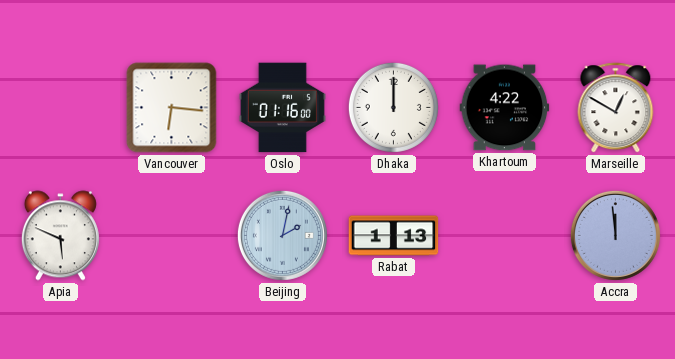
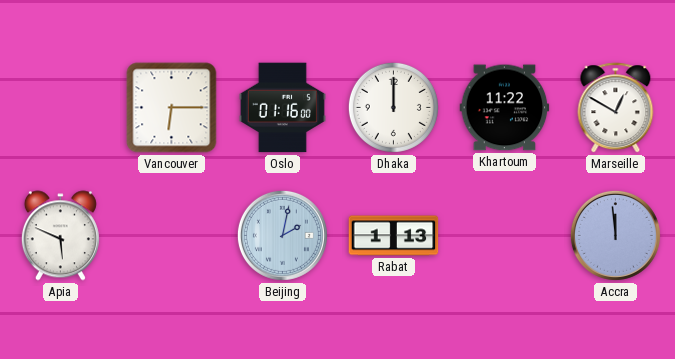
Vancouver: 6:16 -> 6:15 (172, 108)
Khartoum: 4:22 -> 11:22 (505, 108)
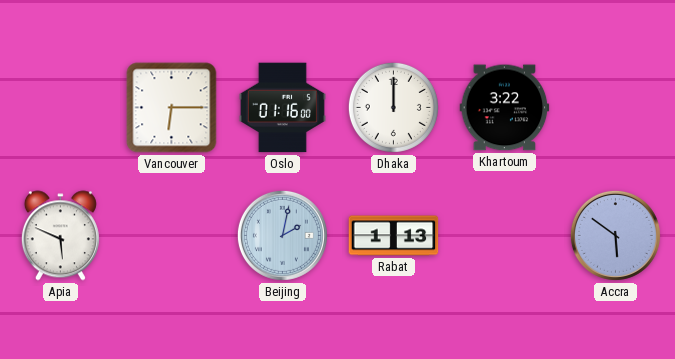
Khartoum: 11:22 -> 3:22 (505, 108)
Marseille: 12:50 -> none (616, 108)
Accra: 11:59 -> 5:51 (615, 235)
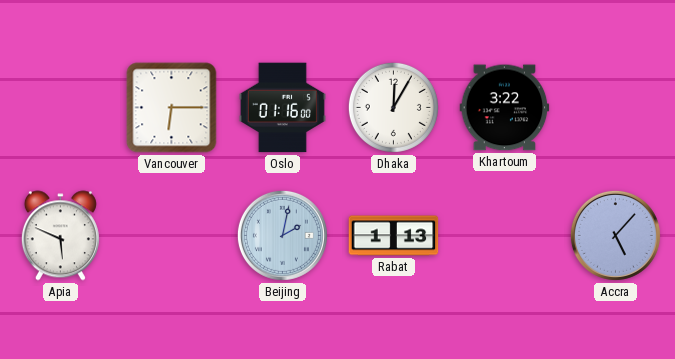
Dhaka: 12:00 -> 12:05 (393, 107)
Accra: 5:51 -> 5:07 (615, 235)
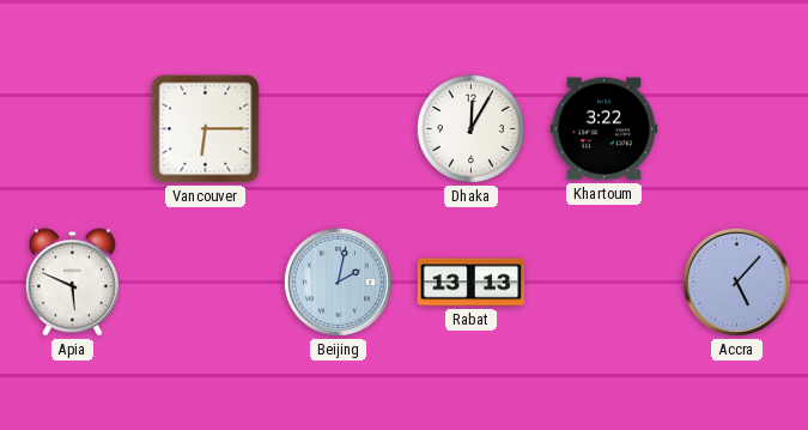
Oslo: 01:16 -> none (282, 108)
Rabat: 1:13 -> 13:13 (472, 283)
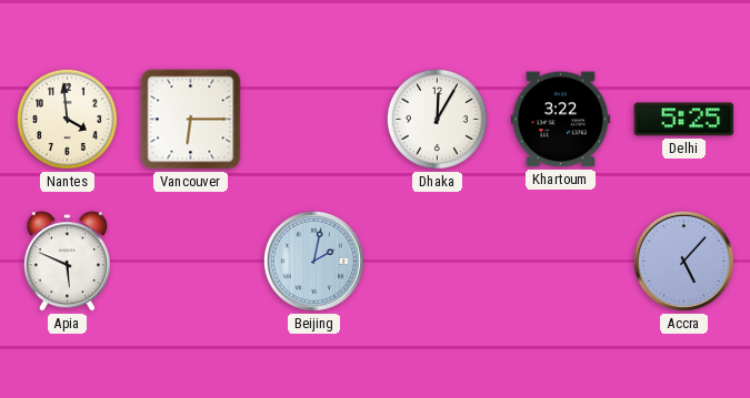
Nantes: none -> 3:59 (67, 119)
Delhi: none -> 5:25 (684, 120)
Rabat: 13:13 -> none (472, 283)
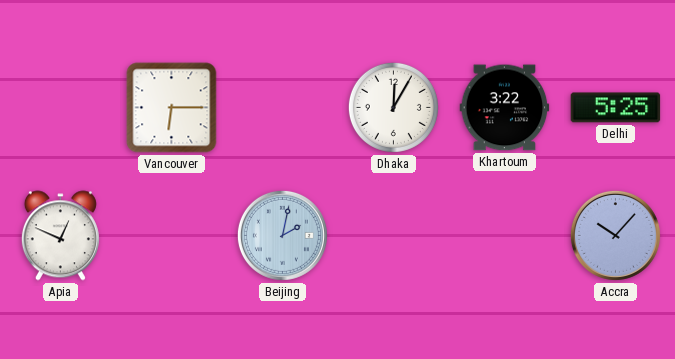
Nantes: 3:59 -> none (67, 119)
Apia: 5:49 -> 12:49 (60, 236)
Accra: 5:07 -> 10:07 (615, 235)
